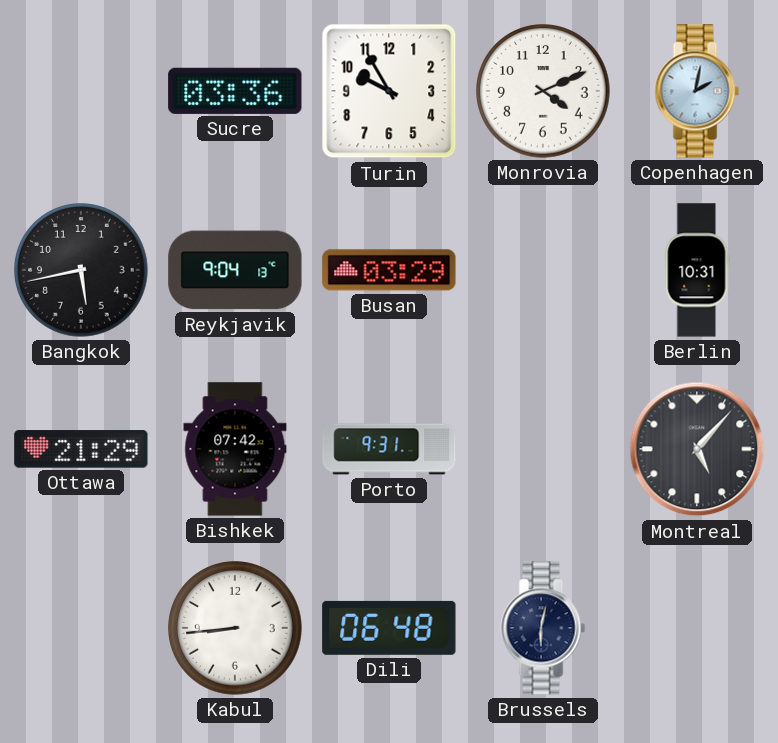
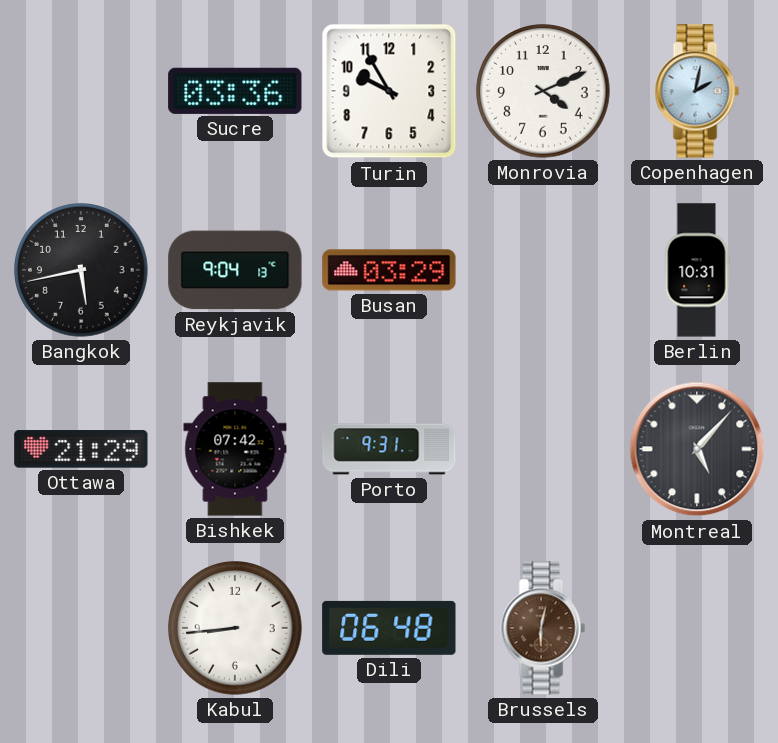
Brussels dial: navy -> brown (543, 628)
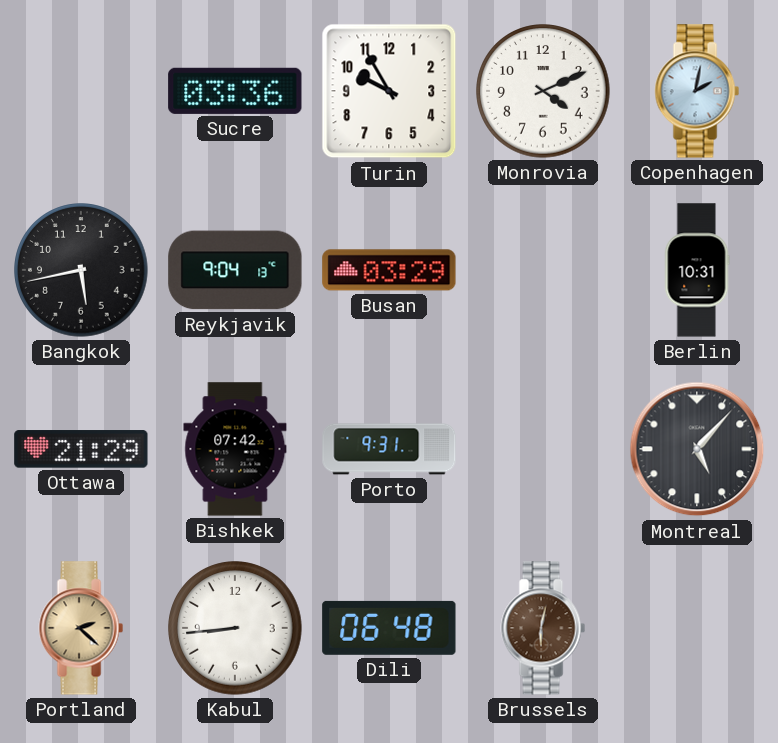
Portland: none -> 2:22 (81, 628)
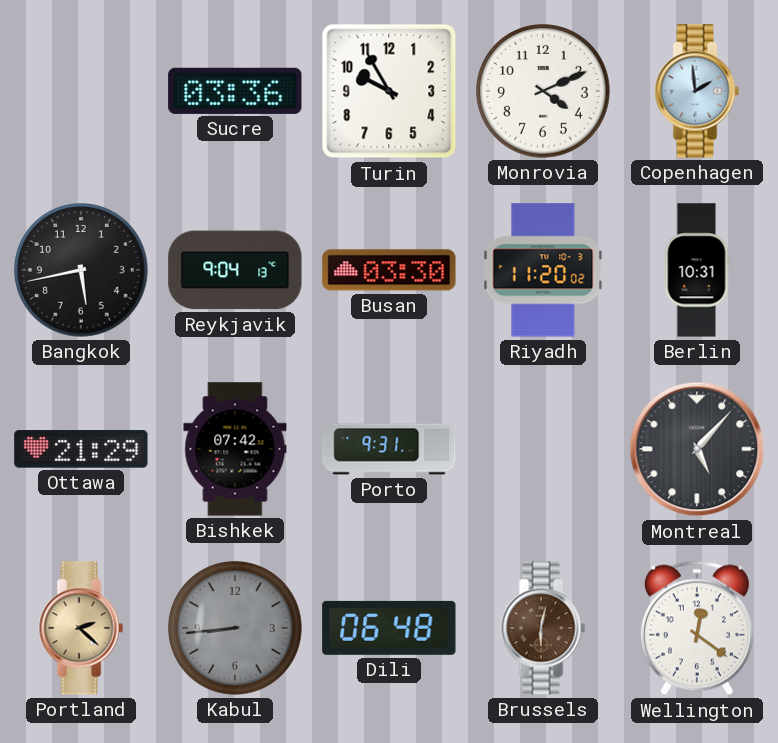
Copenhagen: 2:02 -> 1:59 (697, 91)
Busan: 03:29 -> 03:30 (389, 270)
Riyadh: none -> 11:20 (543, 270)
Kabul dial: white -> grey (235, 628)
Wellington: none -> 12:21 (697, 628)
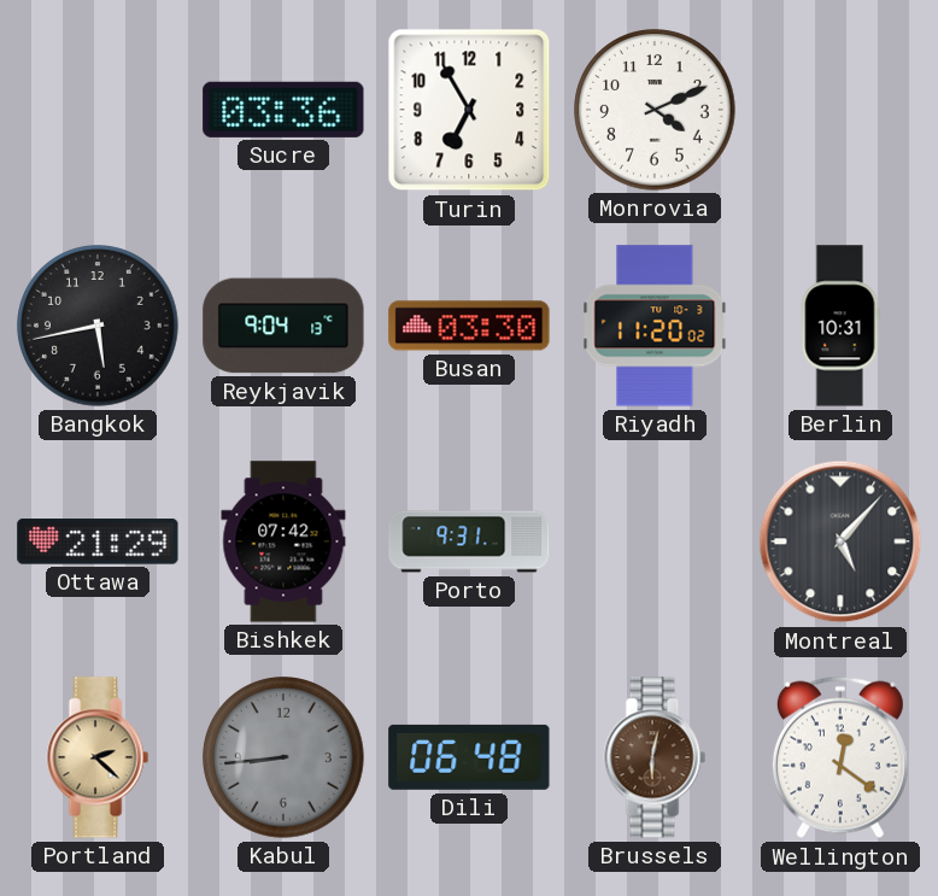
Turin: 9:55 -> 6:55 (469, 110)
Copenhagen: 1:59 -> none (697, 91)
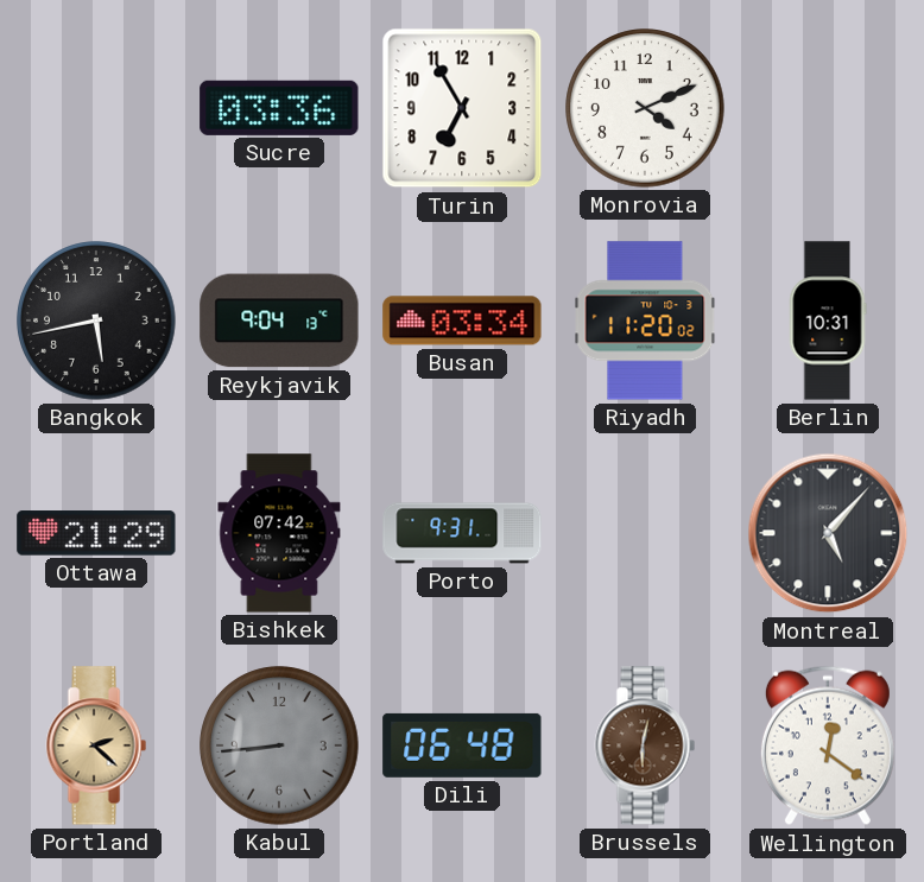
Busan: 03:30 -> 03:34 (462, 321)
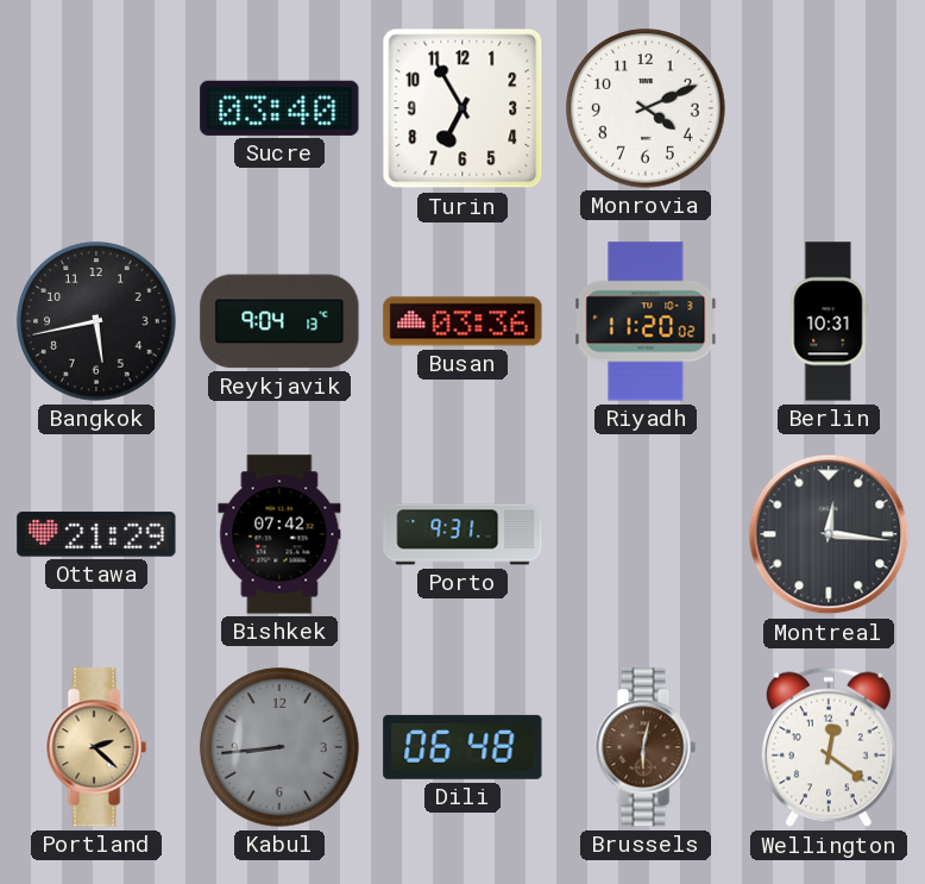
Sucre: 03:36 -> 03:40 (279, 108)
Busan: 03:34 -> 03:36 (462, 321)
Montreal: 5:07 -> 12:16 (829, 534)
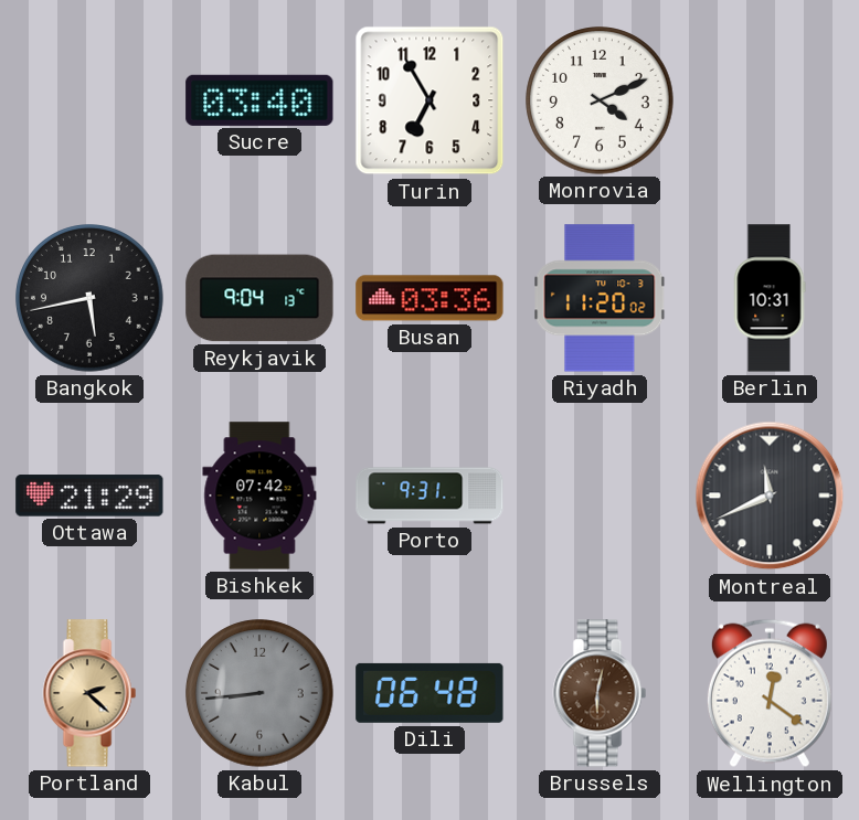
Montreal: 12:16 -> 11:41 (770, 496)
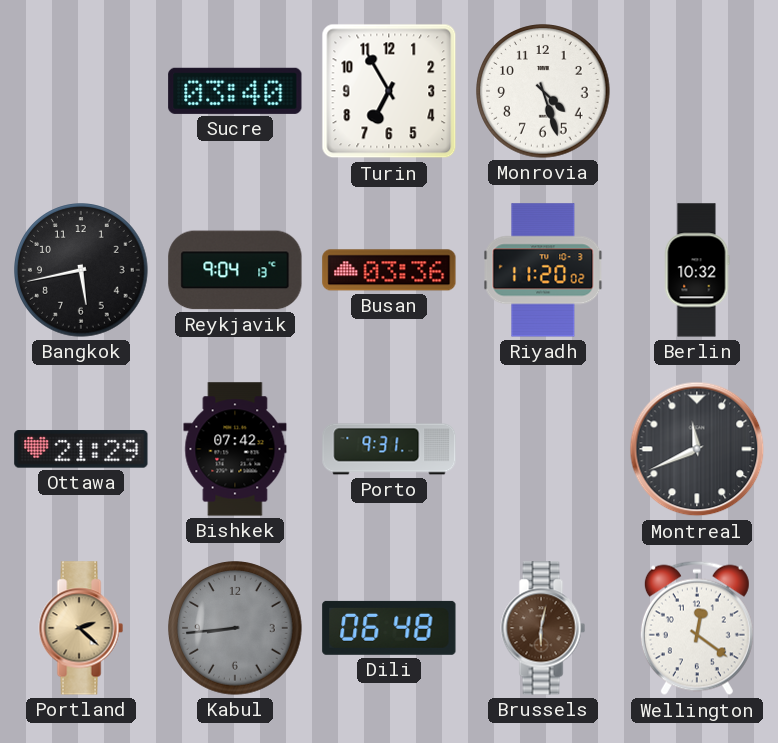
Monrovia: 4:11 -> 4:27 (543, 91)
Berlin: 10:31 -> 10:32 (697, 270)
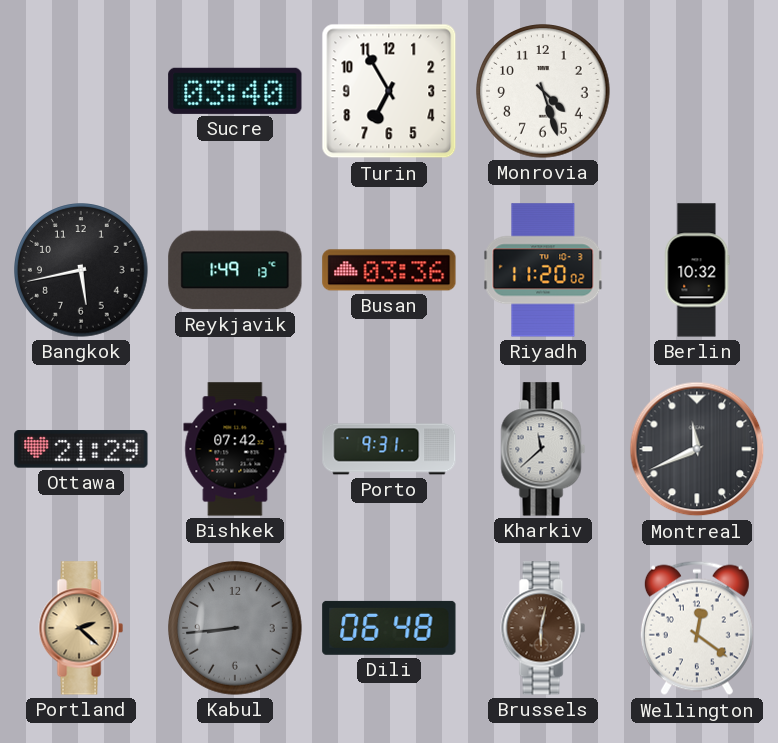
Reykjavik: 9:04 -> 1:49 (235, 270)
Kharkiv: none -> 11:38 (543, 449)
